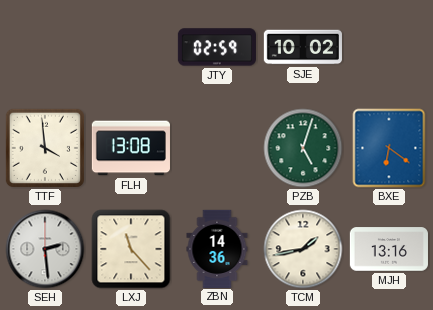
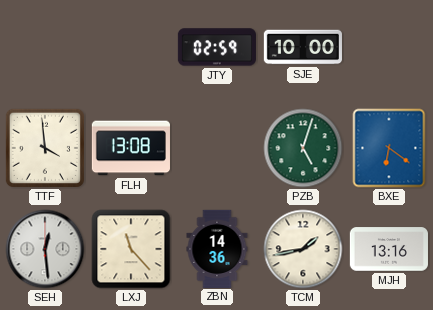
SJE: 10:02 -> 10:00 (302, 47)
SEH: 2:29 -> 12:29 (45, 249)
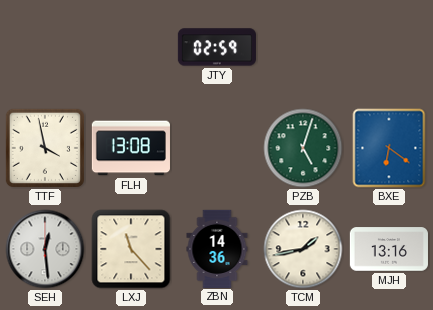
SJE: 10:00 -> none (302, 47)
TTF: 3:59 -> 3:58 (45, 148)
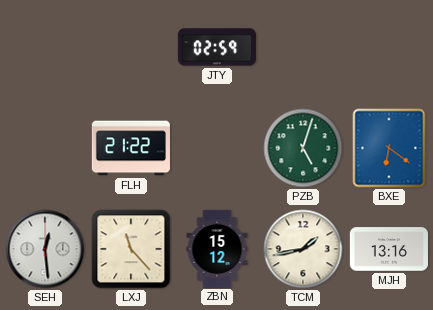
TTF: 3:58 -> none (45, 148)
FLH: 13:08 -> 21:22 (131, 148)
ZBN: 14:36 -> 15:12 (217, 248)
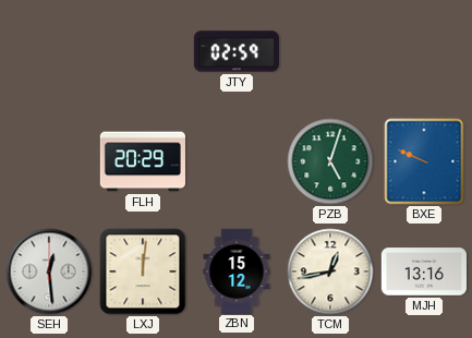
FLH: 21:22 -> 20:29 (143, 161)
BXE: 6:21 -> 9:49 (424, 161)
LXJ: 11:23 -> 12:01 (143, 271)
TCM: 1:43 -> 12:43 (330, 271)
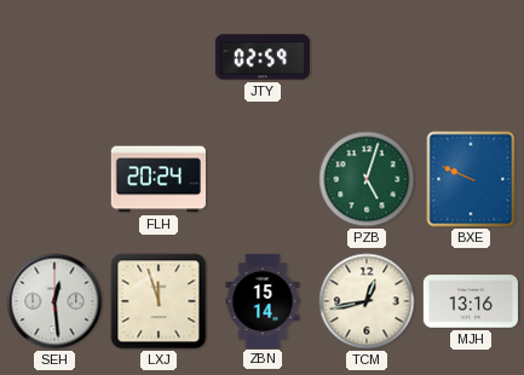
FLH: 20:29 -> 20:24 (159, 179)
LXJ: 12:01 -> 11:57 (159, 301)
ZBN: 15:12 -> 15:14 (263, 300)
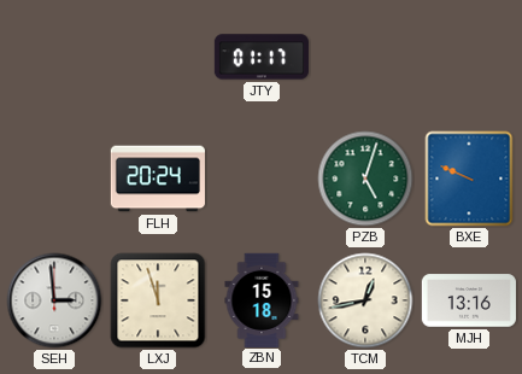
JTY: 02:59 -> 01:17 (262, 57)
SEH: 12:29 -> 2:59 (54, 300)
ZBN: 15:14 -> 15:18 (262, 299)
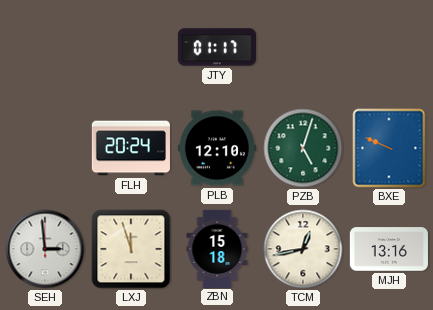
PLB: none -> 12:10 (217, 148)
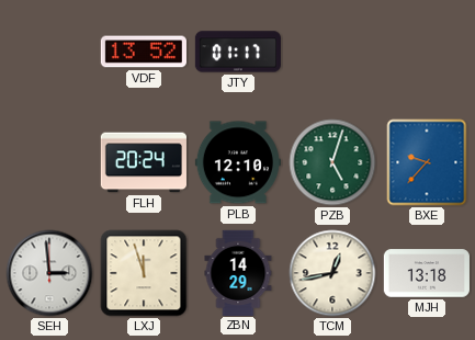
VDF: none -> 13:52 (144, 52)
BXE: 9:49 -> 9:37 (427, 162)
ZBN: 15:18 -> 14:29 (238, 272)
MJH: 13:16 -> 13:18 (427, 273)
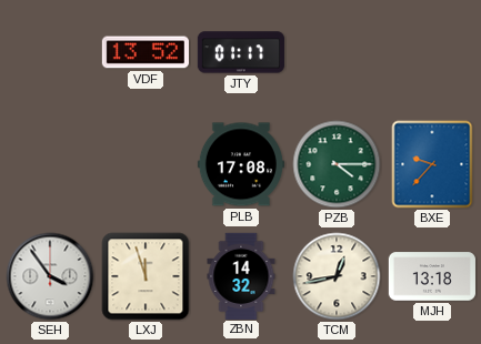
FLH: 20:24 -> none (144, 162)
PLB: 12:10 -> 17:08 (241, 164)
PZB: 5:03 -> 4:15 (337, 164)
SEH: 2:59 -> 3:54 (50, 276)
ZBN: 14:29 -> 14:32 (241, 275)
